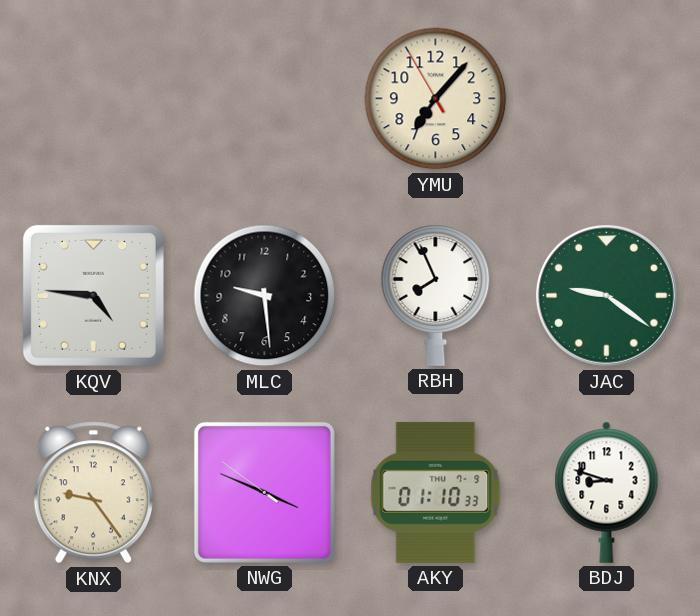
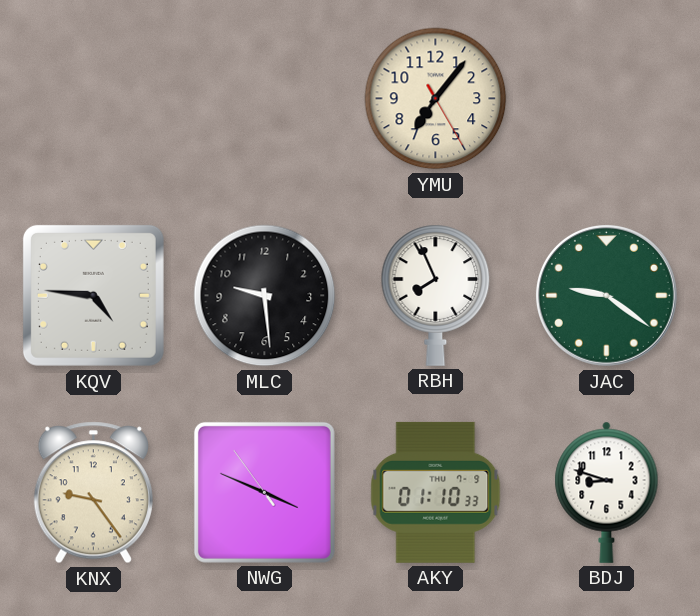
YMU: 7:06:55 -> 7:06:25 (436, 99)
NWG: 3:48:51 -> 3:48:54 (264, 492)
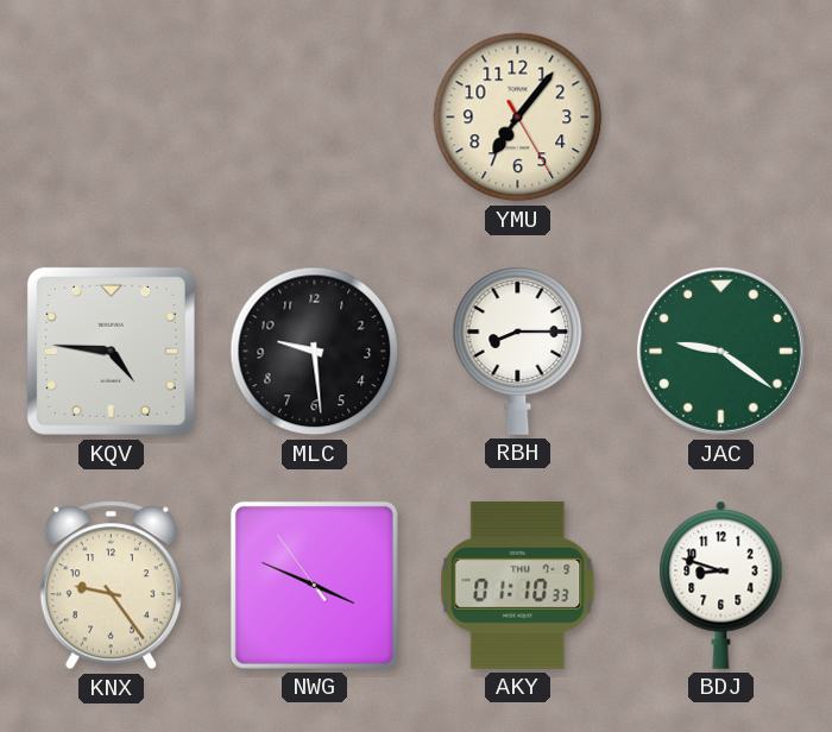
RBH: 7:56 -> 8:15 (518, 351)
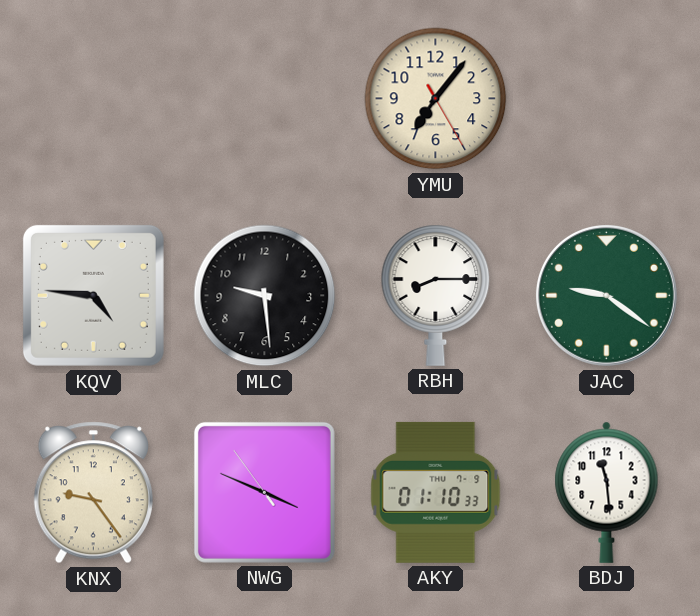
BDJ: 8:48 -> 11:29 (607, 492)
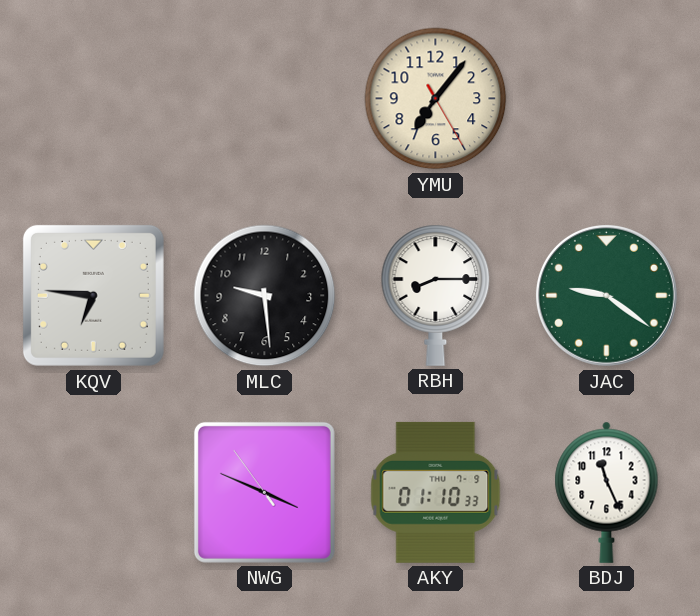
KQV: 4:46 -> 6:46 (93, 295)
KNX: 9:24 -> none (93, 493)
BDJ: 11:29 -> 11:26 (607, 492)
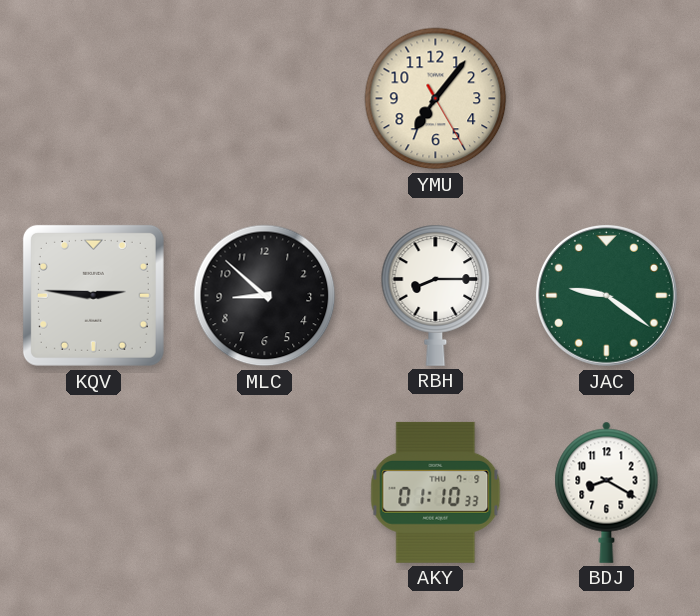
KQV: 6:46 -> 2:46 (93, 295)
MLC: 9:29 -> 8:52 (265, 296)
NWG: 3:48 -> none (264, 492)
BDJ: 11:26 -> 8:20 (607, 492)
